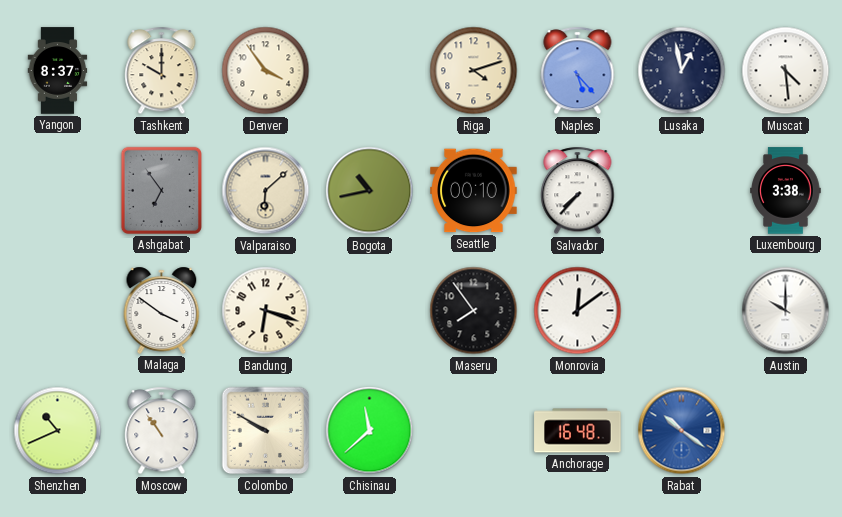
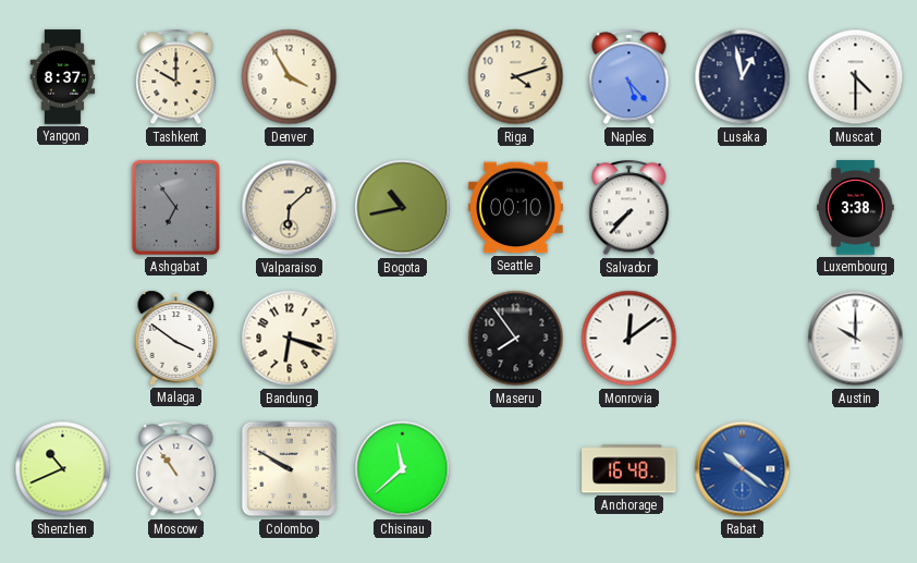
Denver: 3:54 -> 3:55 (290, 77)
Muscat: 4:29 -> 4:30 (856, 77)
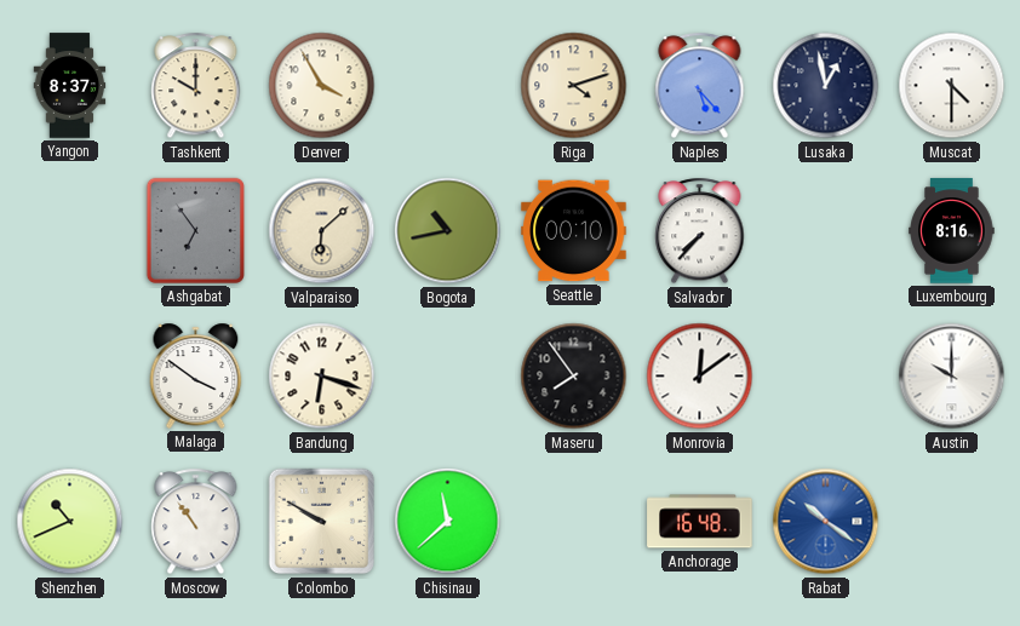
Luxembourg: 3:38 -> 8:16 (952, 231)
